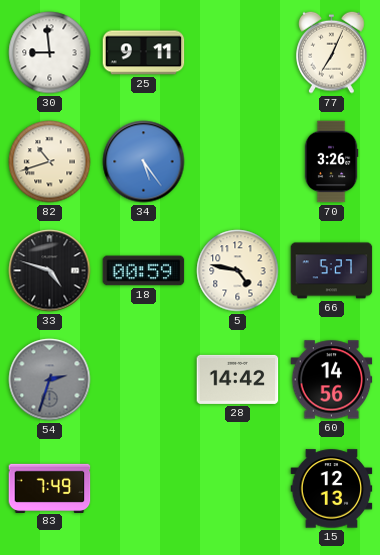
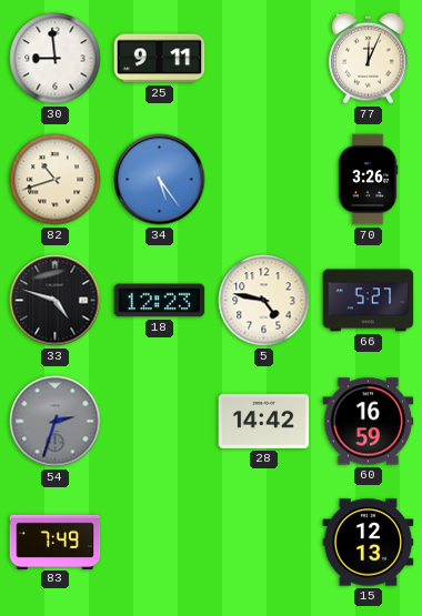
77: 7:04 -> 12:04 (369, 58)
18: 00:59 -> 12:23 (160, 301)
60: 14:56 -> 16:59 (369, 422)
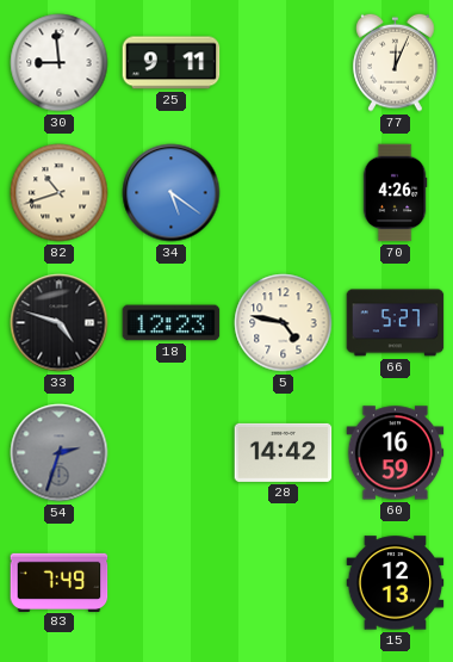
34: 5:24 -> 5:21 (172, 193)
70: 3:26 -> 4:26 (395, 193)
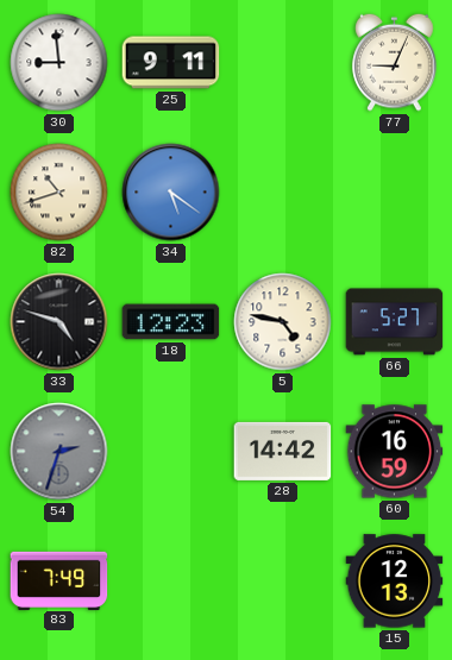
77: 12:04 -> 9:04 (395, 62)
70: 4:26 -> none (395, 193)
